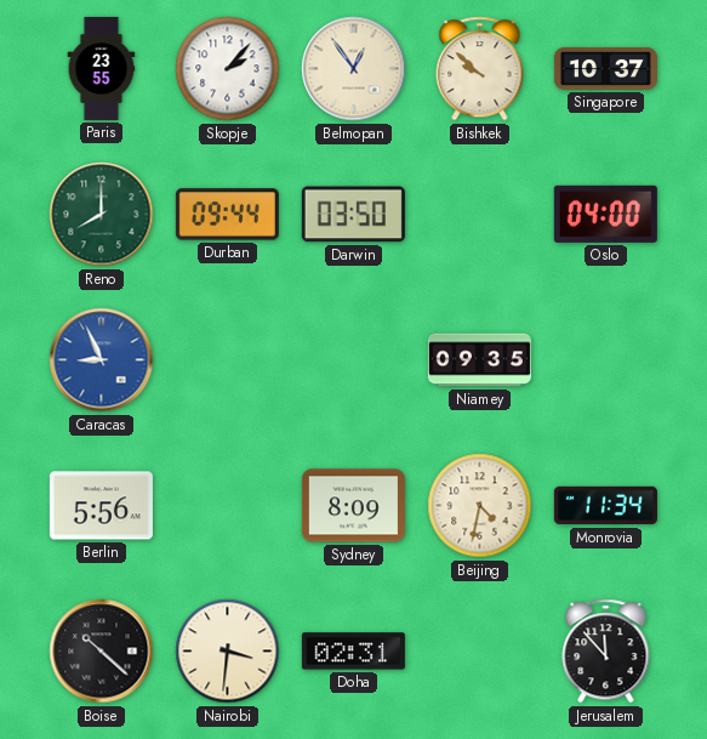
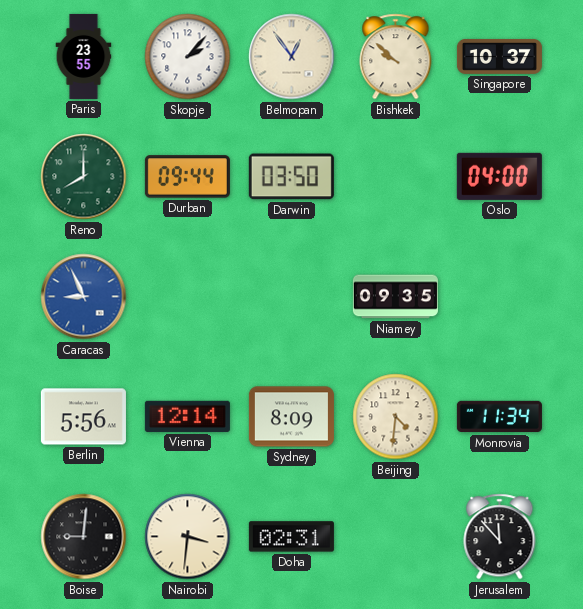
Vienna: none -> 12:14 (187, 416)
Beijing: 4:32 -> 4:31 (396, 417)
Boise: 10:22 -> 9:01 (84, 537)
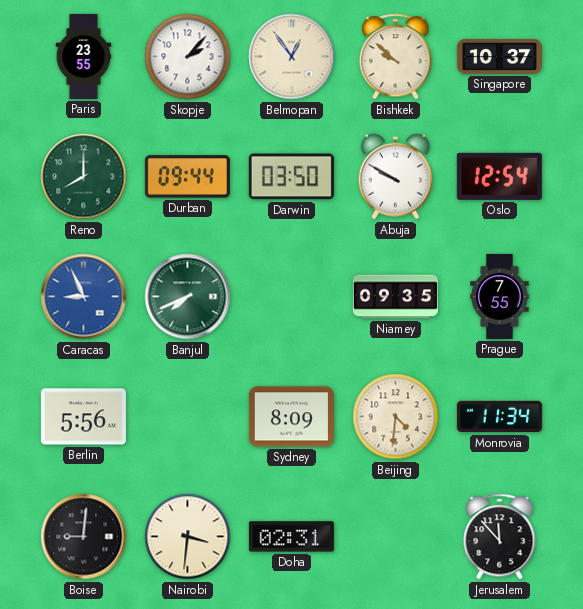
Abuja: none -> 9:50 (396, 177)
Oslo: 04:00 -> 12:54 (499, 176)
Banjul: none -> 7:41 (188, 297)
Prague: none -> 7:55 (500, 296)
Vienna: 12:14 -> none (187, 416)
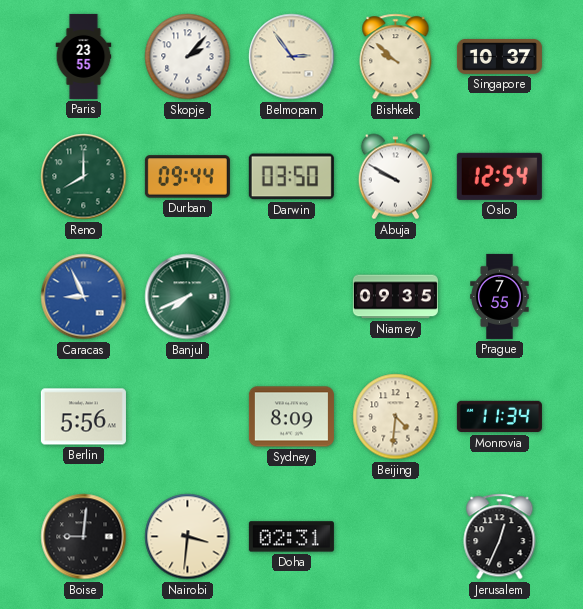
Belmopan: 12:54 -> 2:54 (292, 57)
Jerusalem: 11:53 -> 12:34 (500, 537)
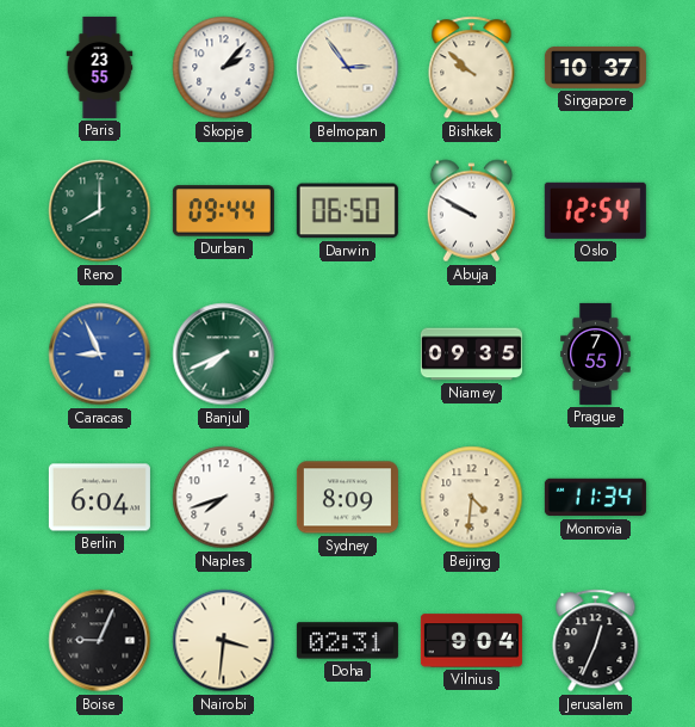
Darwin: 03:50 -> 06:50 (347, 211)
Berlin: 5:56 -> 6:04 (99, 498)
Naples: none -> 7:42 (224, 498)
Boise: 9:01 -> 9:04 (100, 641)
Vilnius: none -> 9:04 (471, 641)
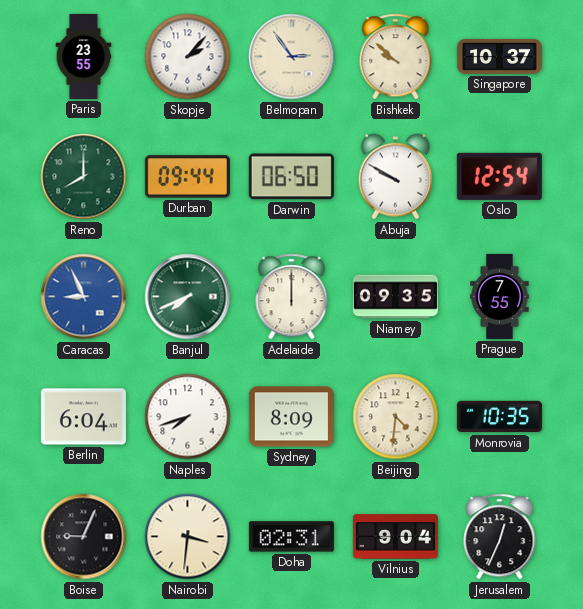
Adelaide: none -> 12:00 (292, 297)
Monrovia: 11:34 -> 10:35 (499, 417)
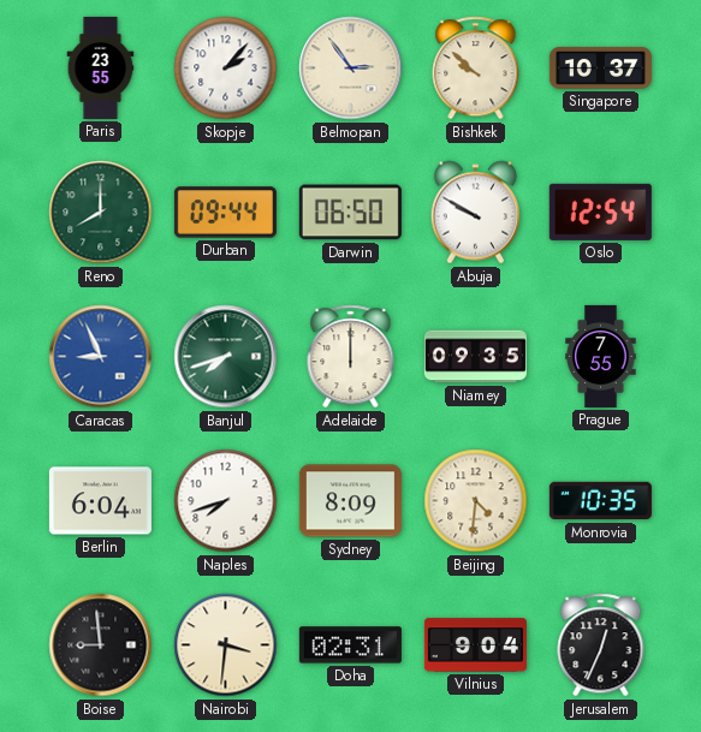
Banjul: 7:41 -> 7:42 (226, 357)
Boise: 9:04 -> 8:59 (101, 645)
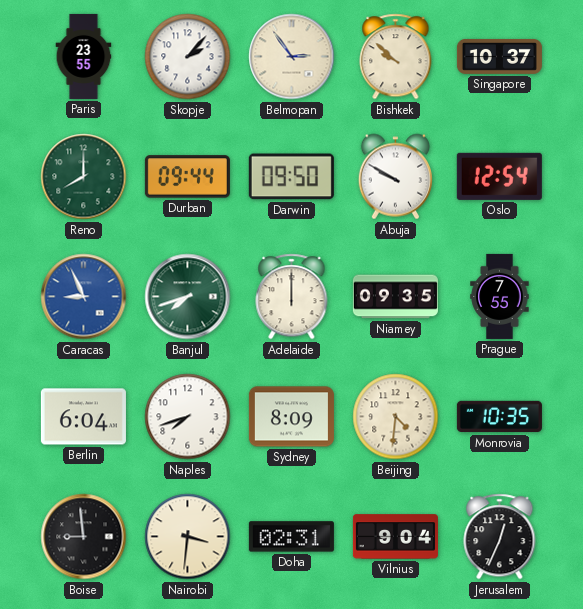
Darwin: 06:50 -> 09:50 (291, 177)
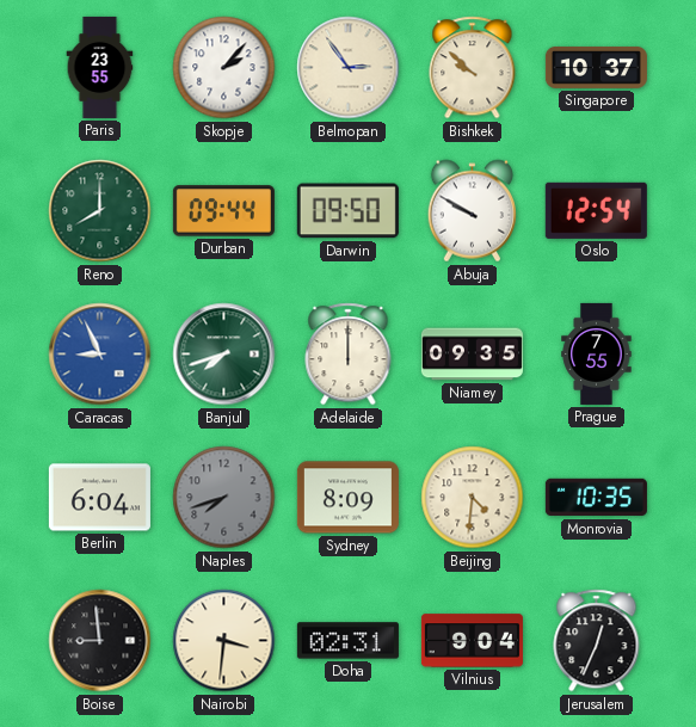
Naples dial: white -> grey (224, 498)
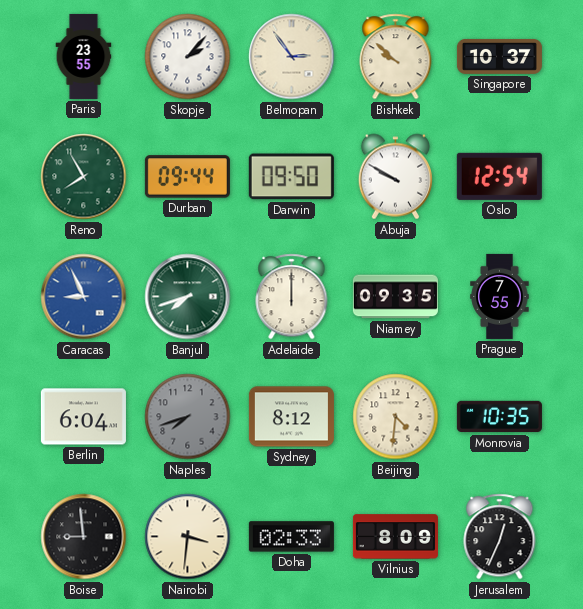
Reno: 8:00 -> 7:55 (84, 177)
Sydney: 8:09 -> 8:12 (291, 417)
Doha: 02:31 -> 02:33 (291, 537)
Vilnius: 9:04 -> 8:09 (395, 537)
